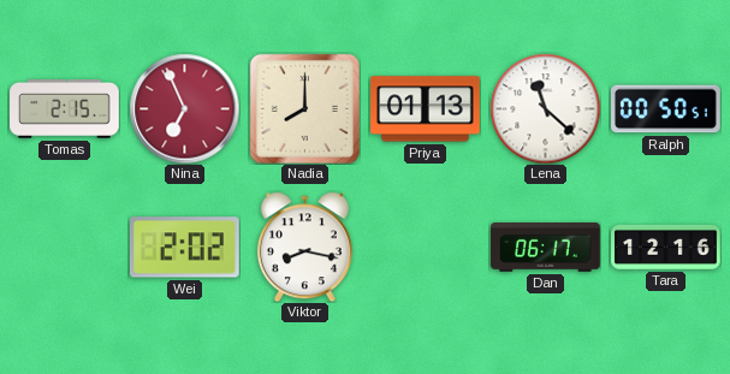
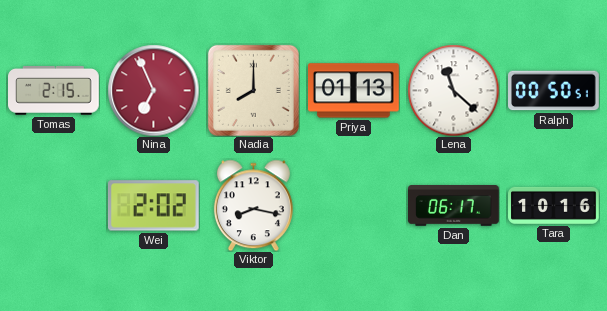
Tara: 12:16 -> 10:16 (554, 205)
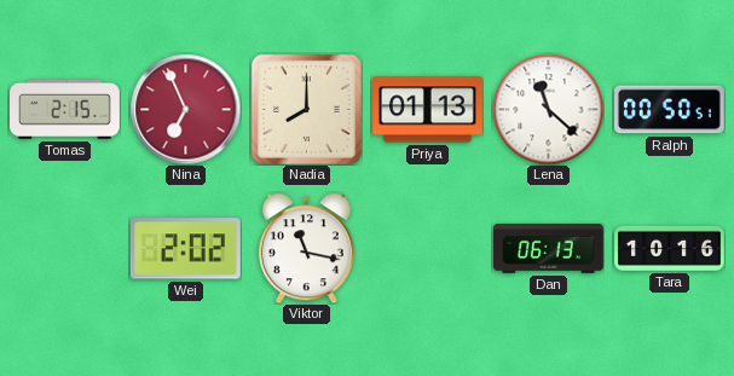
Viktor: 8:17 -> 11:17 (306, 248)
Dan: 06:17 -> 06:13 (549, 249)
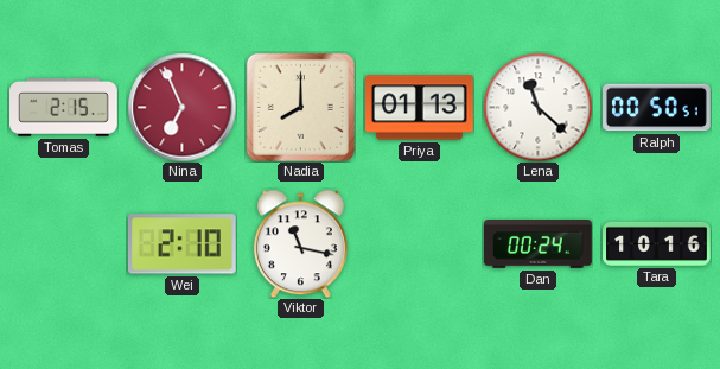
Wei: 2:02 -> 2:10 (181, 244)
Dan: 06:13 -> 00:24 (539, 244)
